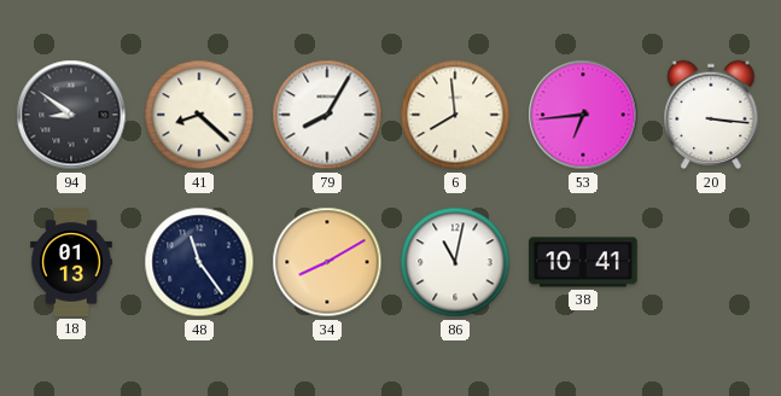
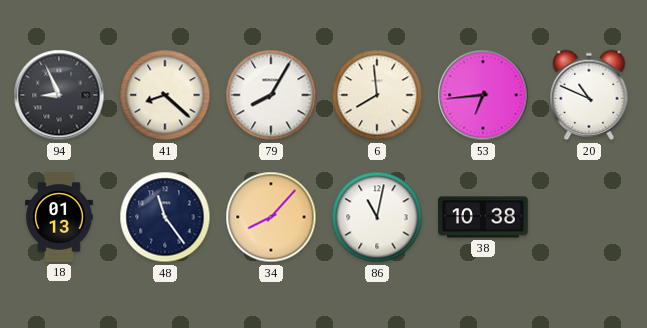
94: 8:51 -> 8:56 (59, 95)
20: 3:16 -> 10:49 (589, 95)
34: 8:10 -> 8:07 (271, 217)
38: 10:41 -> 10:38 (483, 217)
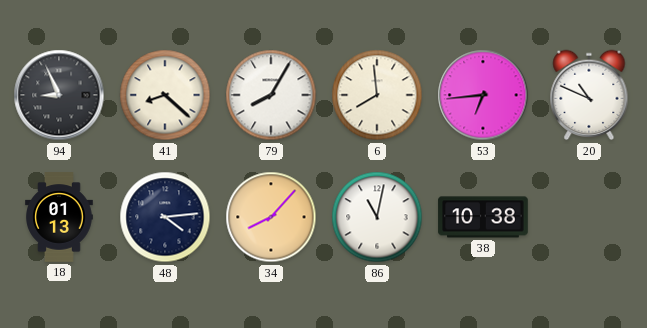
48: 11:24 -> 4:14 (165, 217)
